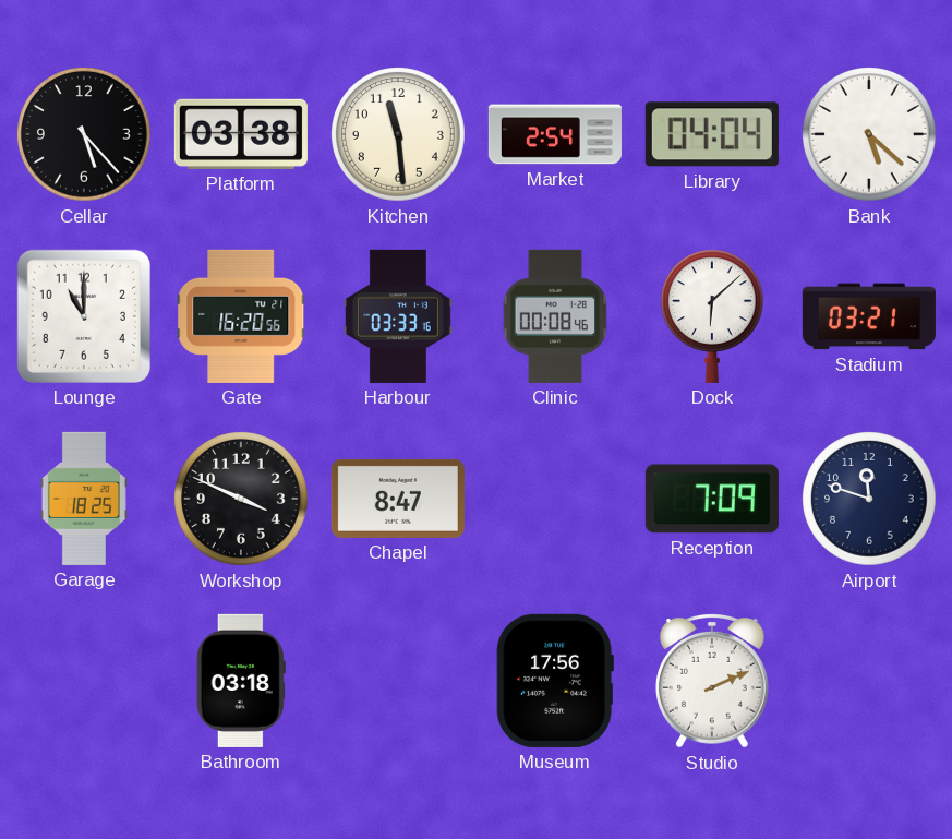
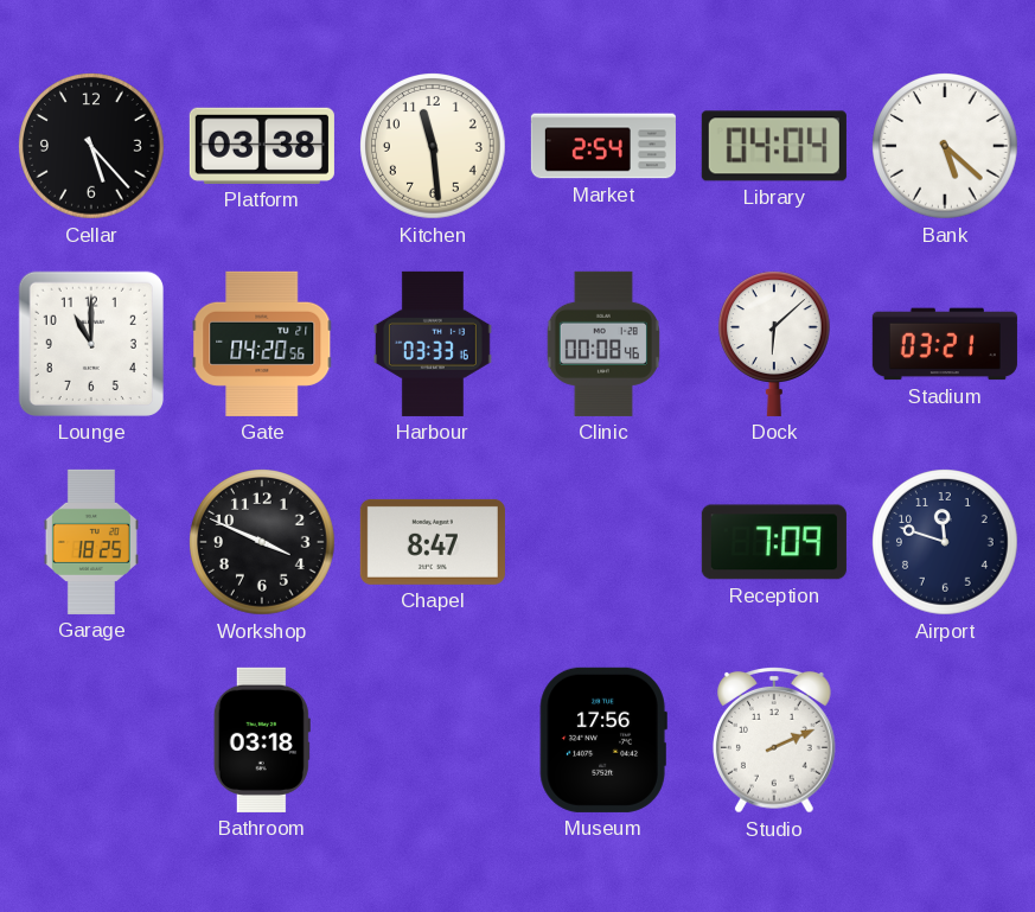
Gate: 16:20 -> 04:20 (262, 344)
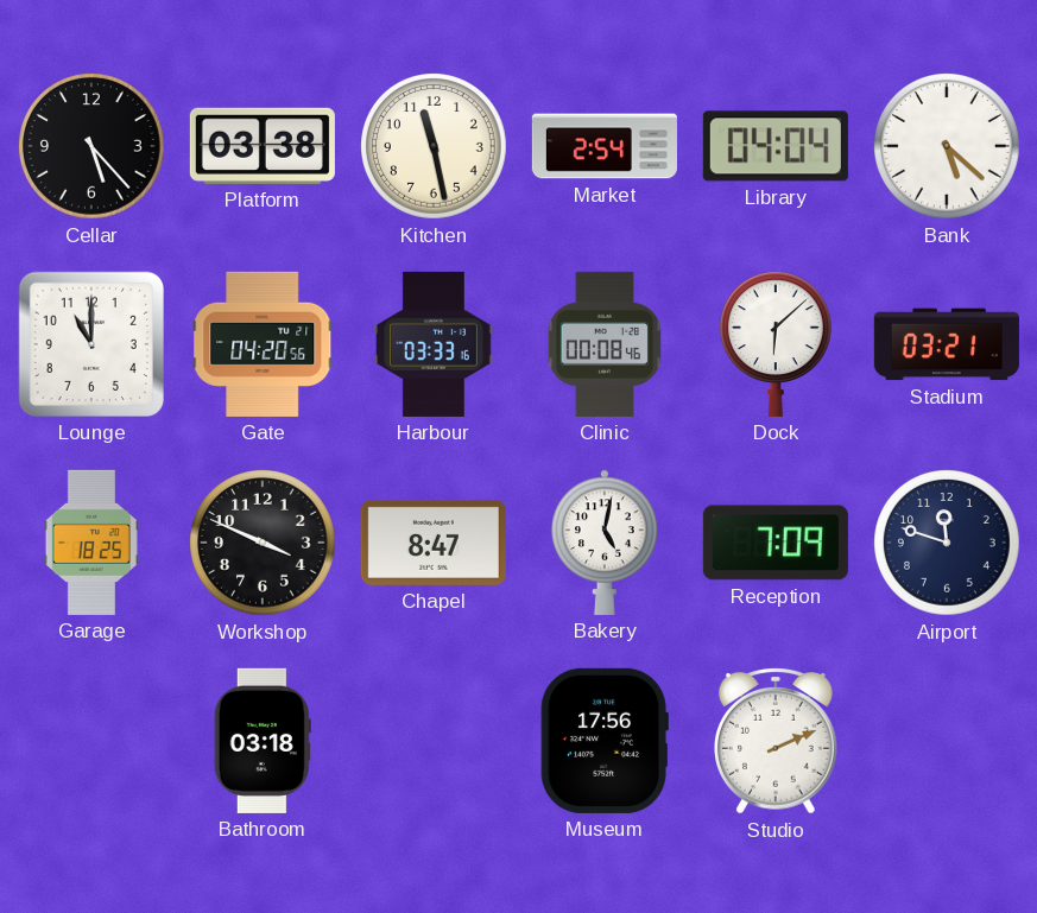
Kitchen: 11:29 -> 11:28 (435, 147)
Bakery: none -> 5:02 (605, 543)
